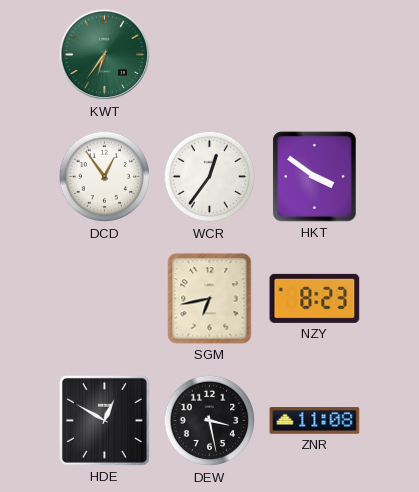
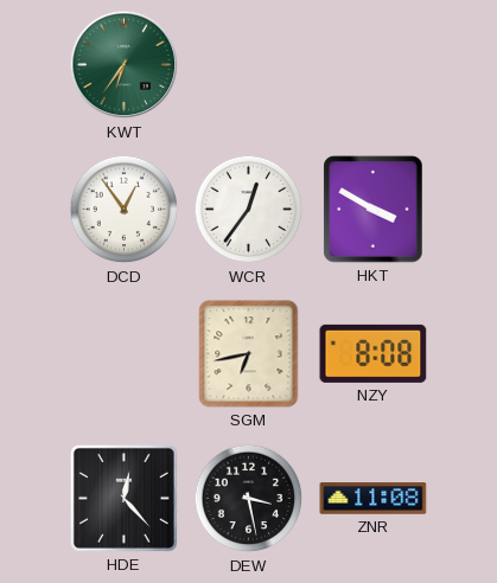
HKT: 3:51 -> 3:50 (374, 210)
NZY: 8:23 -> 8:08 (374, 353)
HDE: 12:50 -> 12:23 (123, 498)
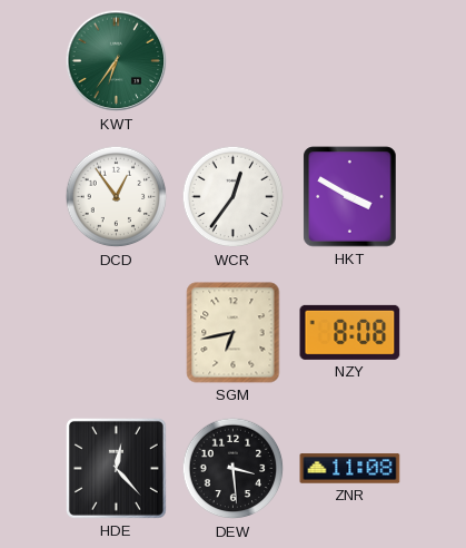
DEW: 3:28 -> 3:29 (234, 469)
